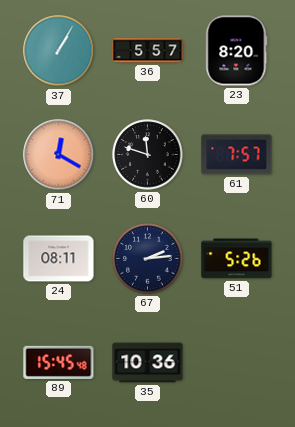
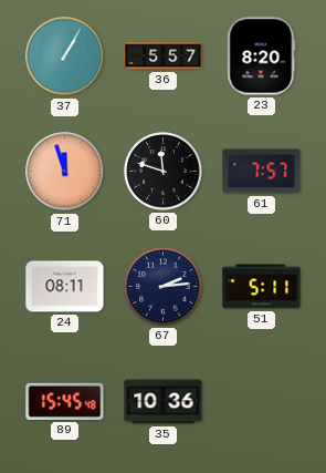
71: 12:20 -> 11:57 (65, 172)
51: 5:26 -> 5:11 (262, 287)
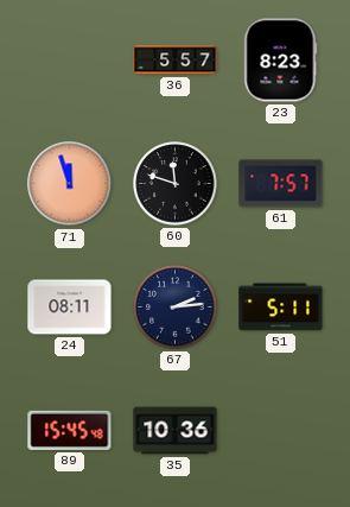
37: 1:05 -> none (65, 56)
23: 8:20 -> 8:23 (281, 61)
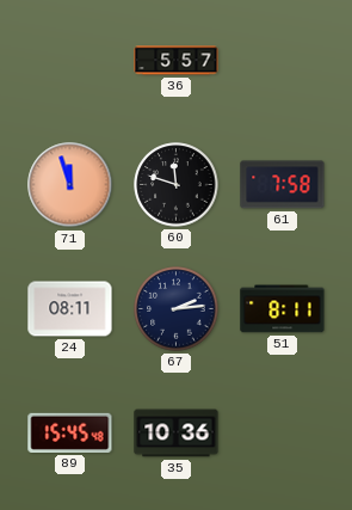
23: 8:23 -> none (281, 61)
61: 7:57 -> 7:58 (283, 185)
51: 5:11 -> 8:11 (283, 309)
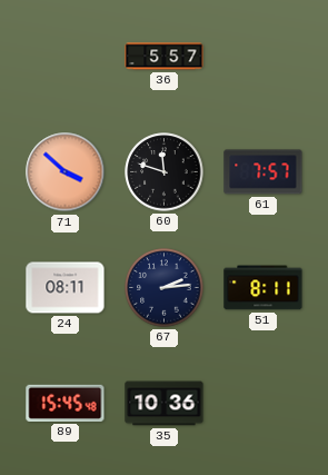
71: 11:57 -> 3:52 (66, 172)
61: 7:58 -> 7:57 (264, 172)
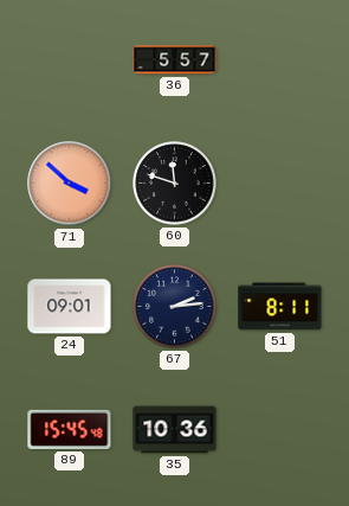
61: 7:57 -> none (264, 172)
24: 08:11 -> 09:01 (70, 307)
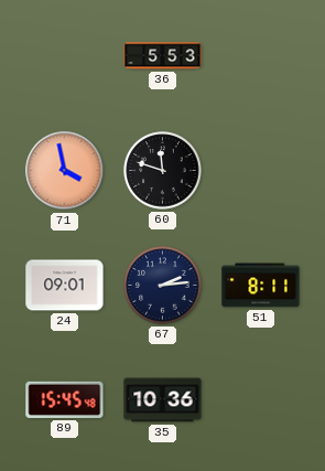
36: 5:57 -> 5:53 (163, 56)
71: 3:52 -> 3:58 (65, 171)
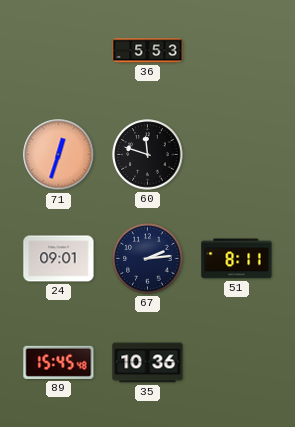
71: 3:58 -> 12:33 (59, 155)
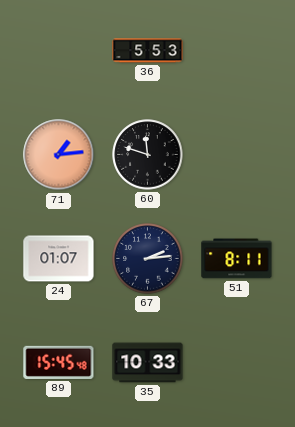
71: 12:33 -> 1:14 (59, 155)
24: 09:01 -> 01:07 (59, 259)
35: 10:36 -> 10:33 (148, 363)
